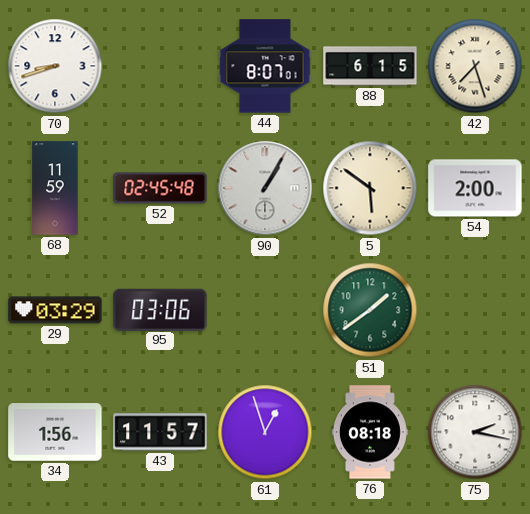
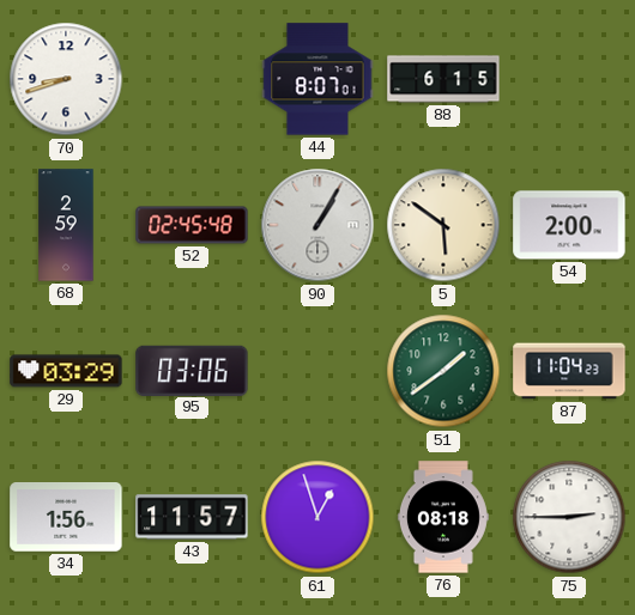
42: 7:27 -> none (475, 66)
68: 11:59 -> 2:59 (66, 225)
87: none -> 11:04 (569, 371)
75: 2:17 -> 2:45 (569, 517)
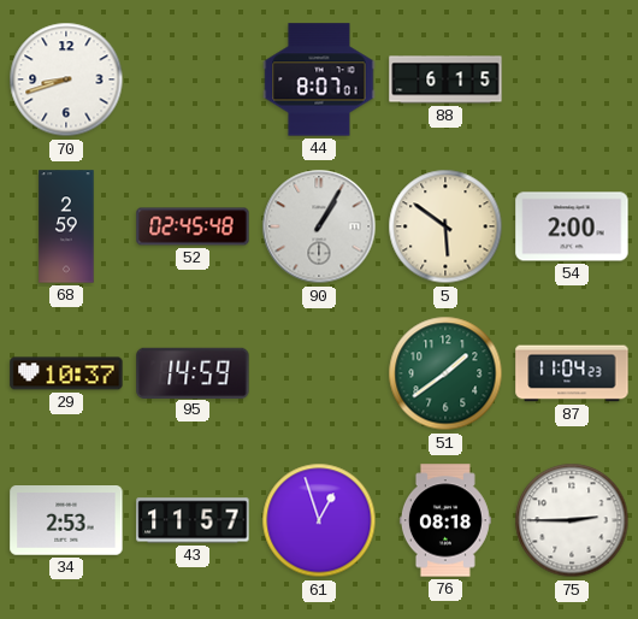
29: 03:29 -> 10:37 (66, 373)
95: 03:06 -> 14:59 (193, 372)
34: 1:56 -> 2:53 (66, 520)
